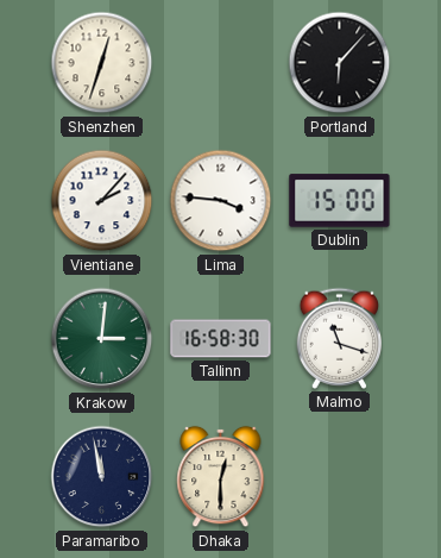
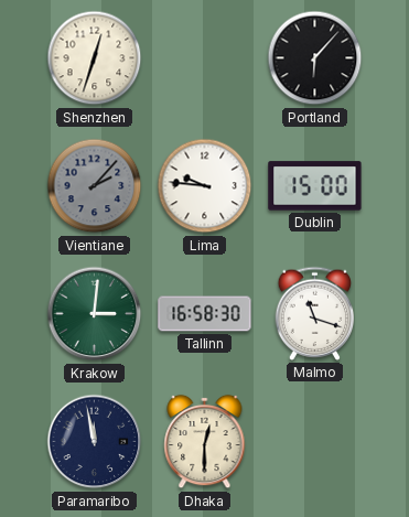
Vientiane dial: white -> grey (95, 186)
Lima: 3:46 -> 9:46 (205, 186)
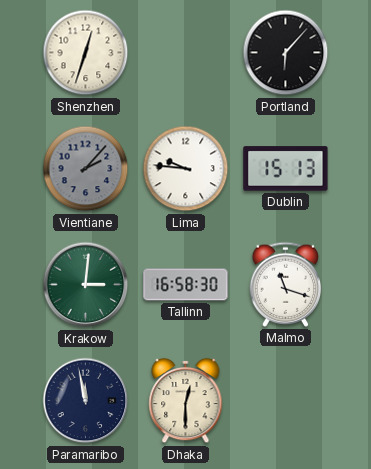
Dublin: 15:00 -> 15:13 (286, 169)
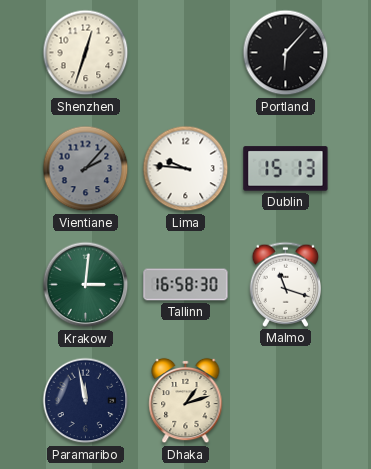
Dhaka: 12:30 -> 1:12 (186, 401)
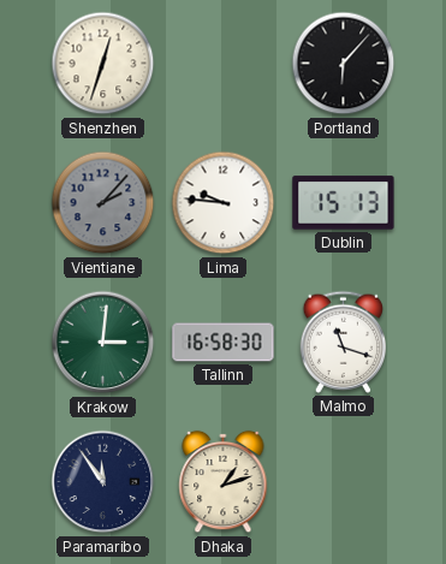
Paramaribo: 11:58 -> 11:54 (103, 482)
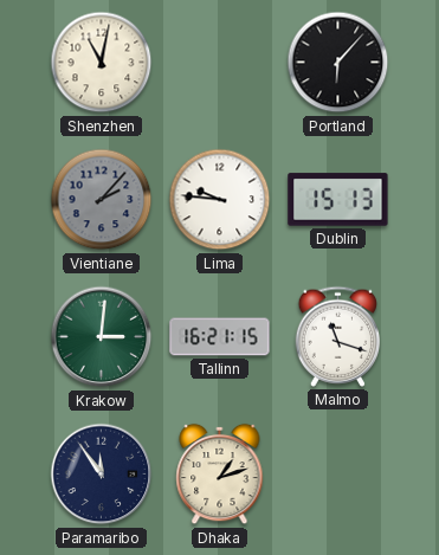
Shenzhen: 12:33 -> 11:02 (102, 63)
Tallinn: 16:58 -> 16:21 (220, 337)
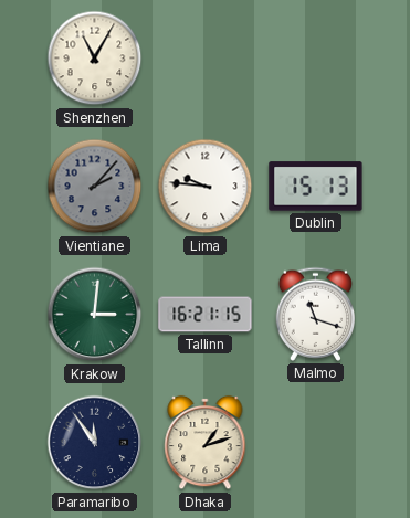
Shenzhen: 11:02 -> 11:05 (95, 59)
Portland: 6:07 -> none (338, 63)
